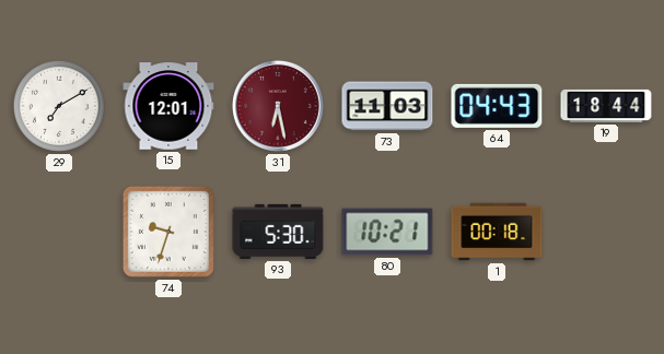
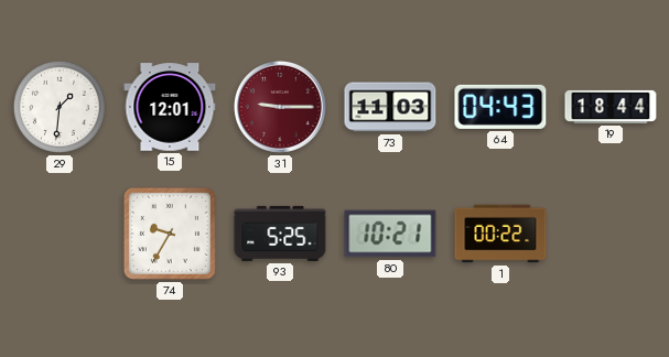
29: 7:10 -> 1:31 (60, 107)
31: 6:28 -> 9:15 (280, 107)
74: 9:33 -> 9:35 (170, 234)
93: 5:30 -> 5:25 (280, 234)
1: 00:18 -> 00:22 (500, 234)
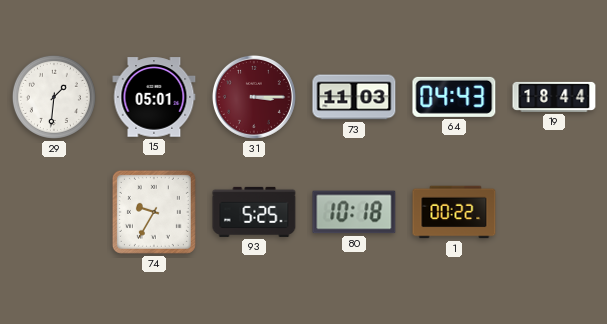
15: 12:01 -> 05:01 (154, 97)
31: 9:15 -> 3:15 (254, 97)
80: 10:21 -> 10:18 (354, 212)
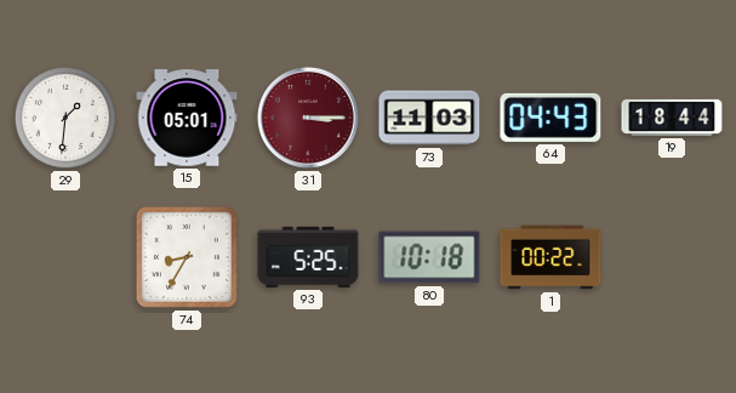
74: 9:35 -> 8:35 (187, 257)
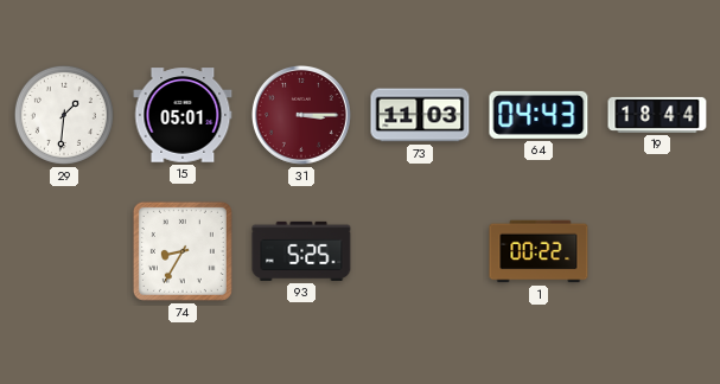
80: 10:18 -> none (429, 257)
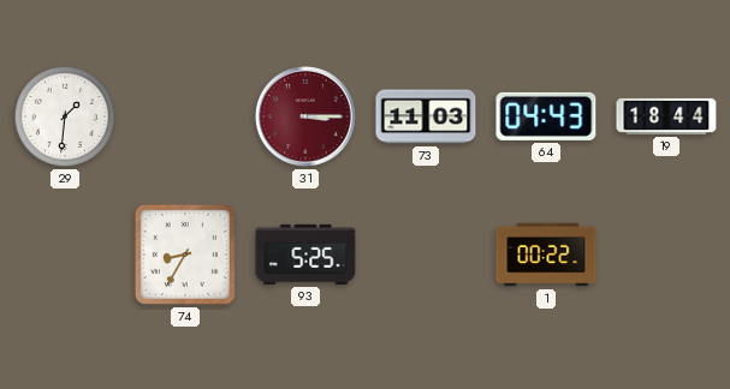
15: 05:01 -> none (183, 115)
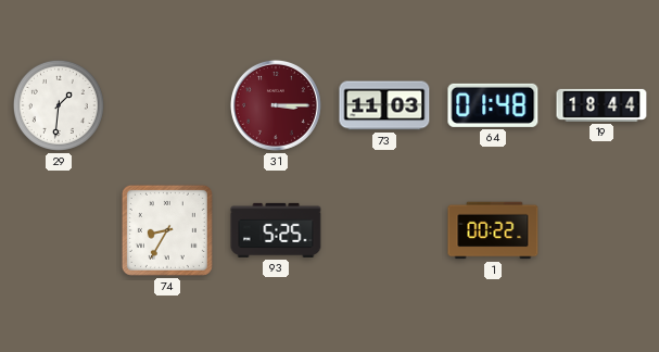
64: 04:43 -> 01:48 (493, 105)
